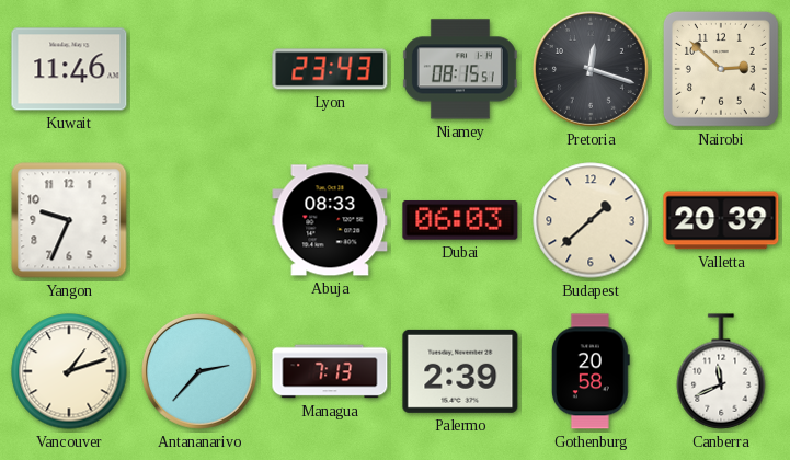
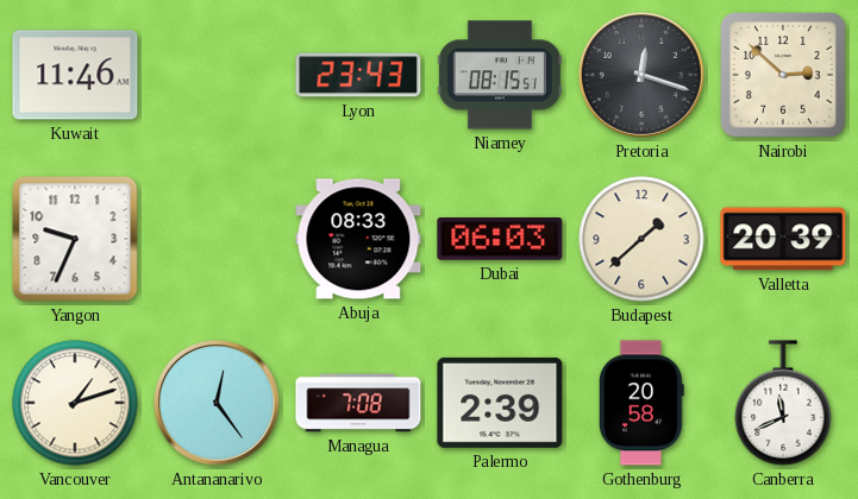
Antananarivo: 2:37 -> 12:24 (217, 403)
Managua: 7:13 -> 7:08 (358, 403)
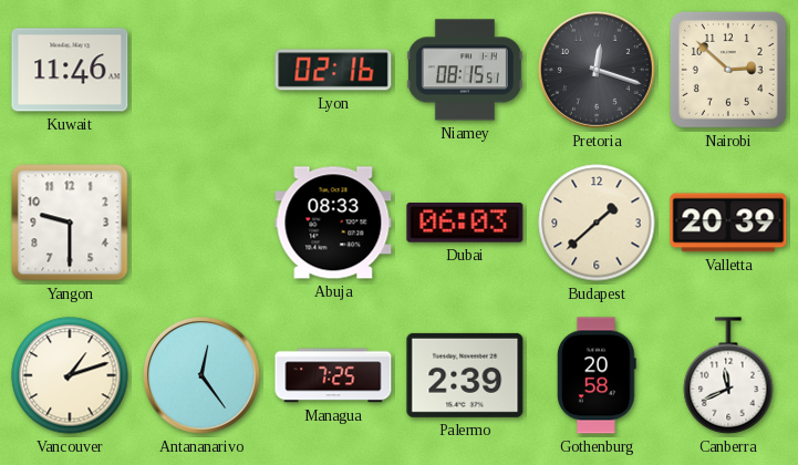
Lyon: 23:43 -> 02:16 (333, 70)
Yangon: 9:34 -> 9:30 (70, 223)
Managua: 7:08 -> 7:25 (333, 375)
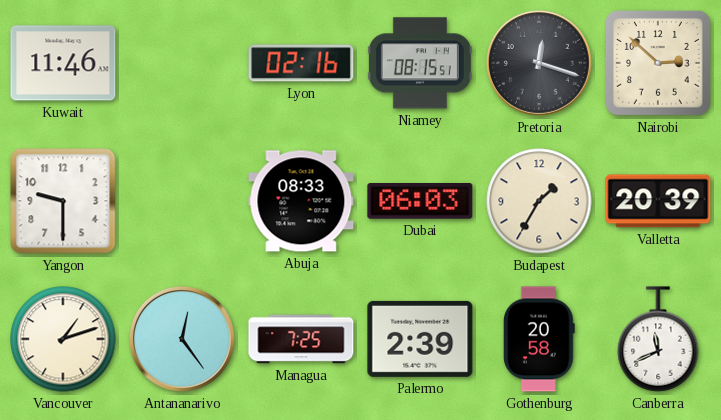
Budapest: 1:38 -> 1:35 (539, 201)
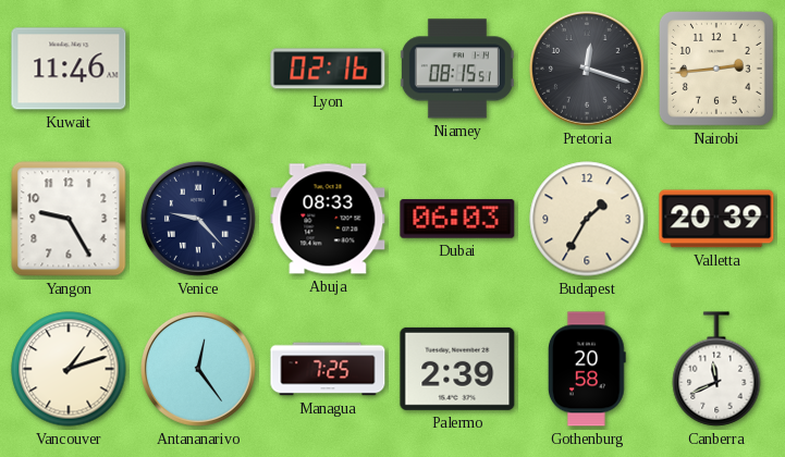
Nairobi: 2:52 -> 2:44 (716, 69)
Yangon: 9:30 -> 9:25 (69, 219)
Venice: none -> 9:23 (198, 219)
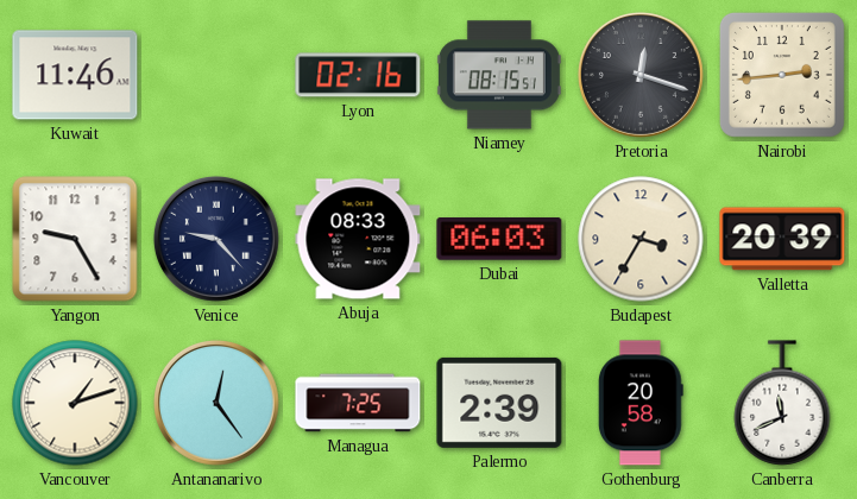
Budapest: 1:35 -> 3:35 (641, 239)
